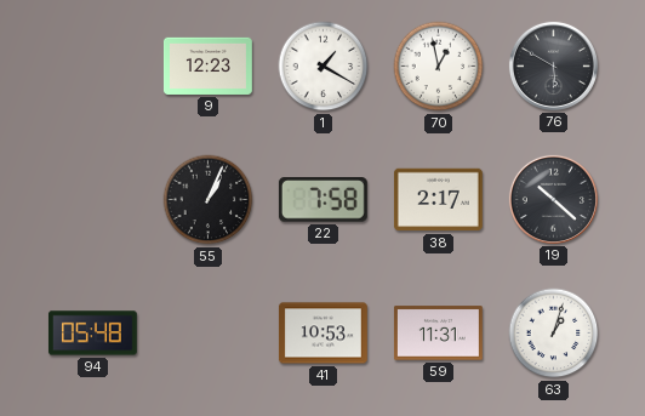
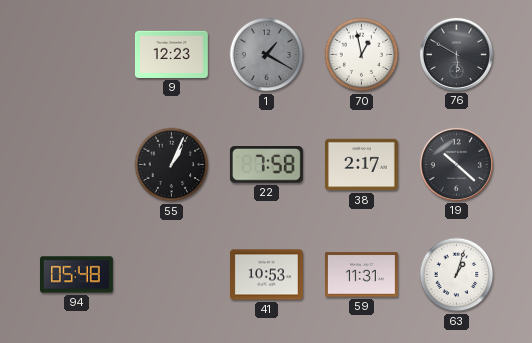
1 dial: white -> grey (267, 55)
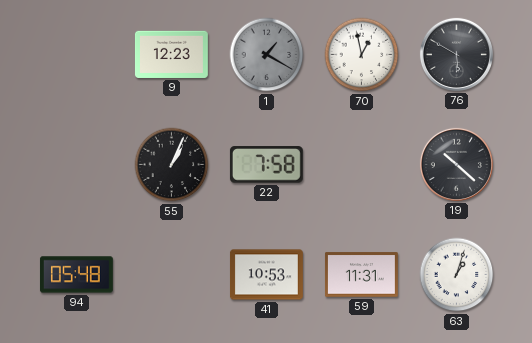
38: 2:17 -> none (361, 165)
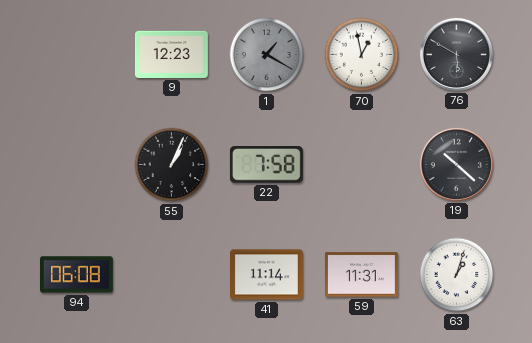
94: 05:48 -> 06:08 (76, 275)
41: 10:53 -> 11:14 (266, 275)
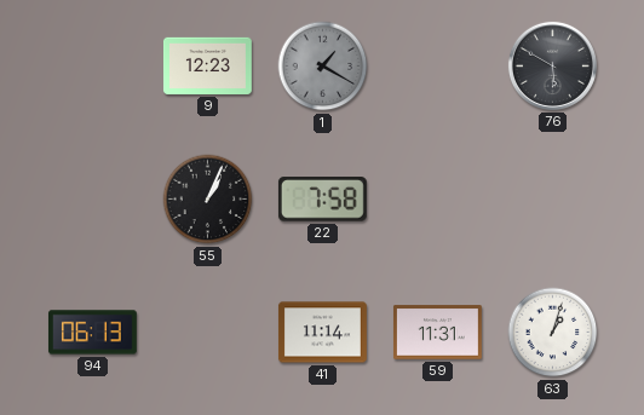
70: 12:58 -> none (362, 55)
19: 10:22 -> none (456, 164)
94: 06:08 -> 06:13 (92, 333)
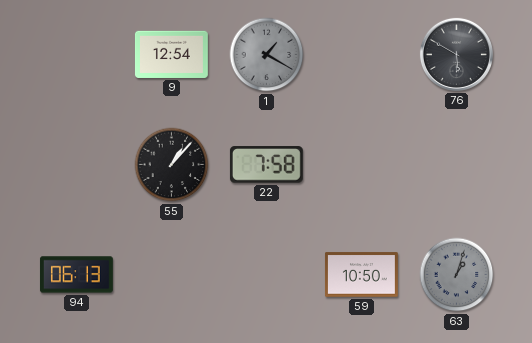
9: 12:23 -> 12:54 (171, 54)
55: 1:04 -> 1:07 (172, 165)
41: 11:14 -> none (322, 333)
59: 11:31 -> 10:50 (361, 275)
63 dial: white -> grey (457, 275)
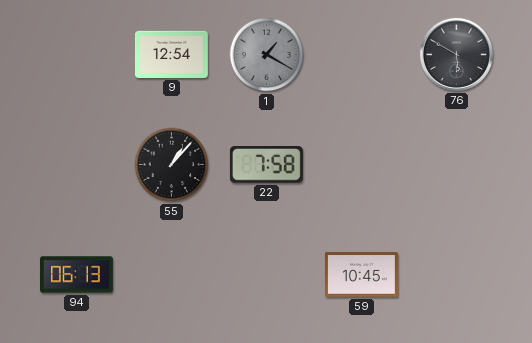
59: 10:50 -> 10:45 (361, 275)
63: 1:03 -> none (457, 275)
